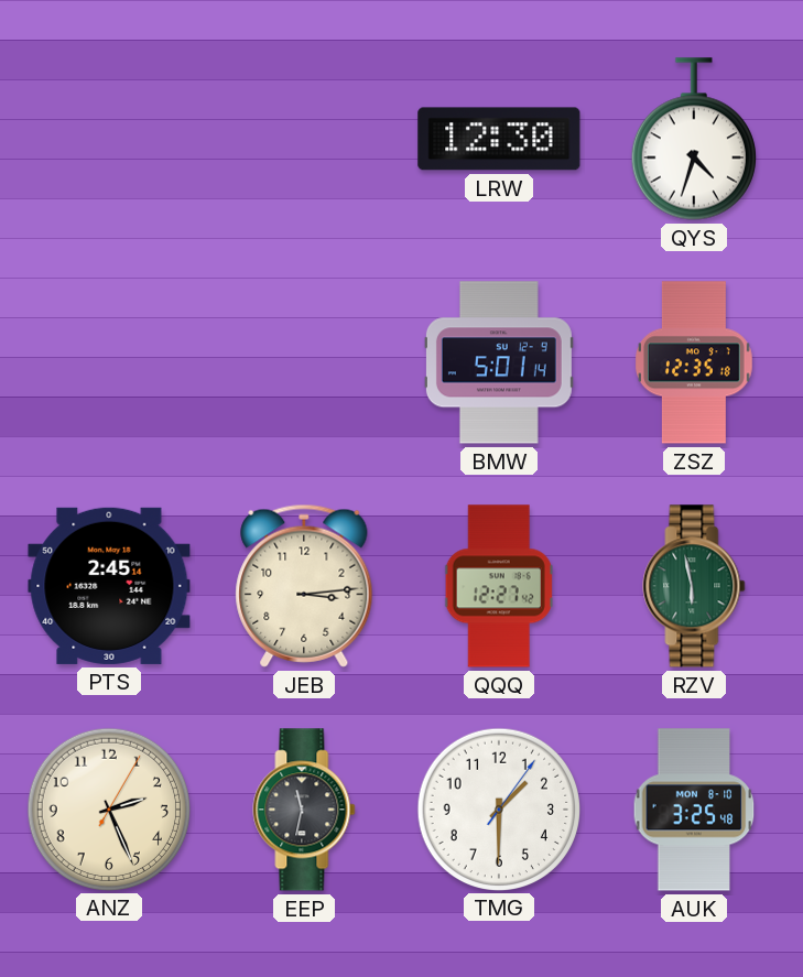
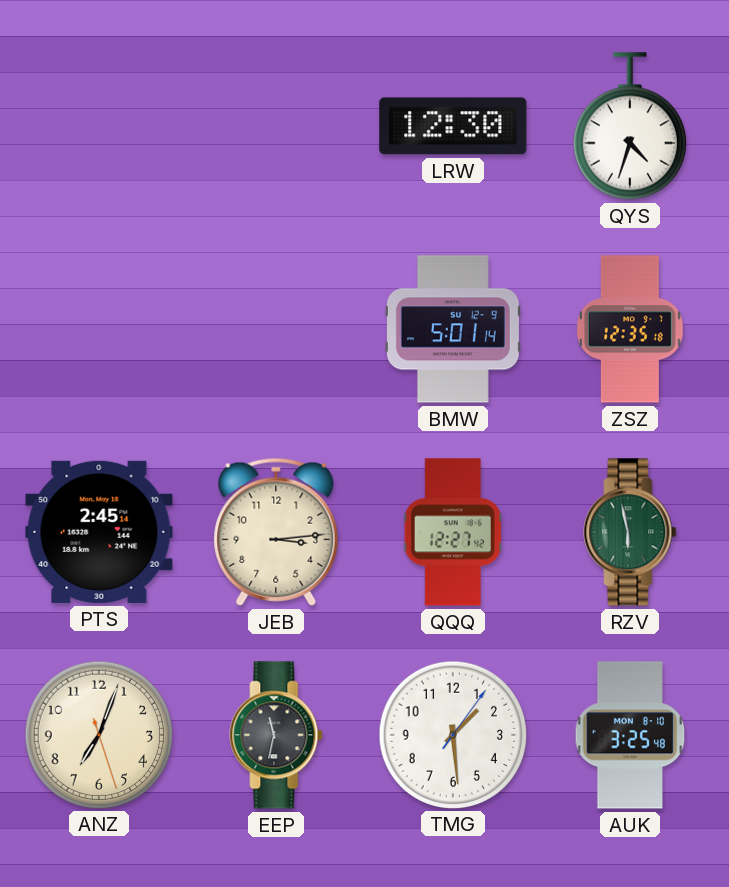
ANZ: 2:26 -> 7:03 (98, 734)
TMG: 1:30 -> 1:29 (452, 734)
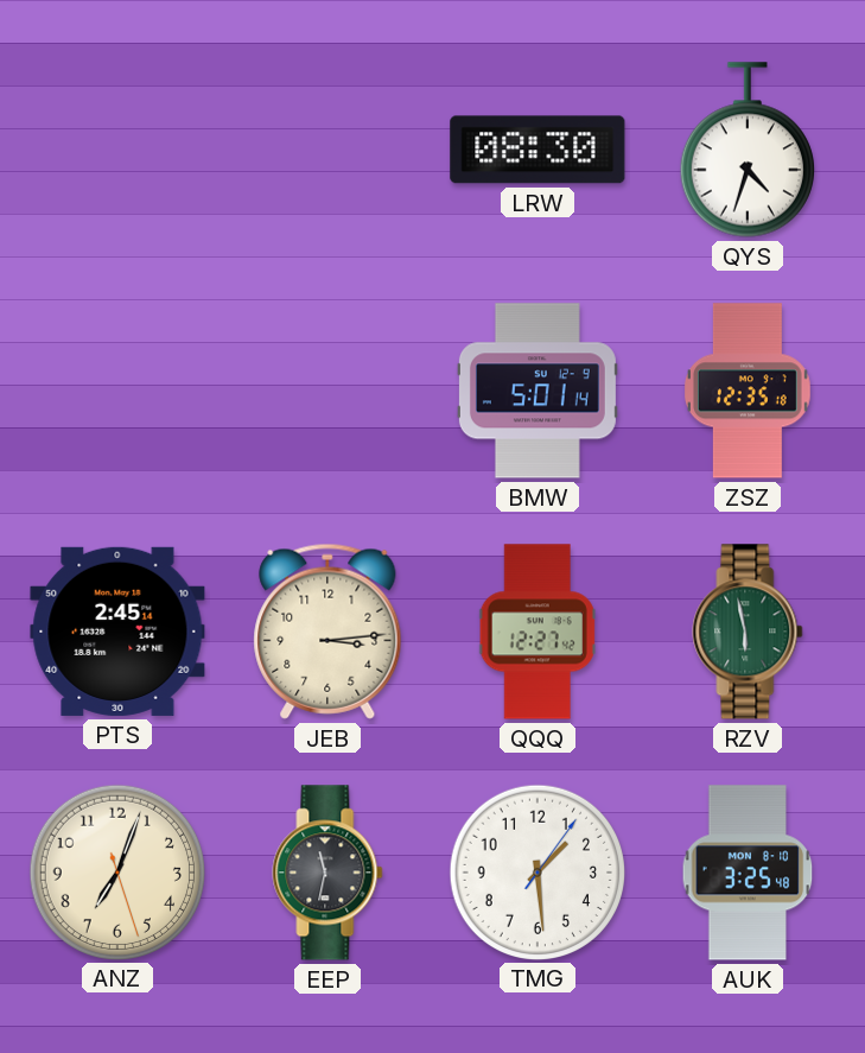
LRW: 12:30 -> 08:30 (538, 150)
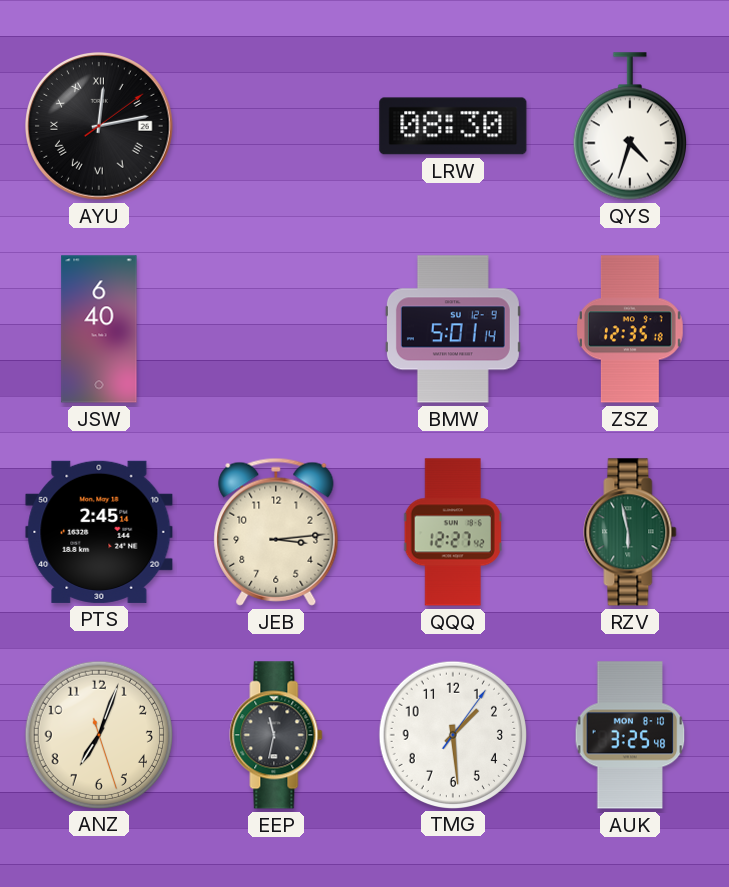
AYU: none -> 12:13 (100, 127)
JSW: none -> 6:40 (99, 329)
